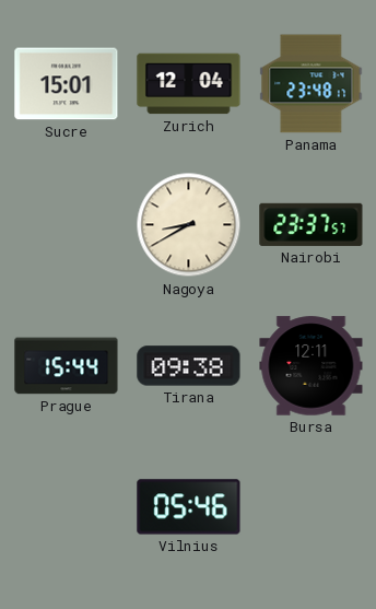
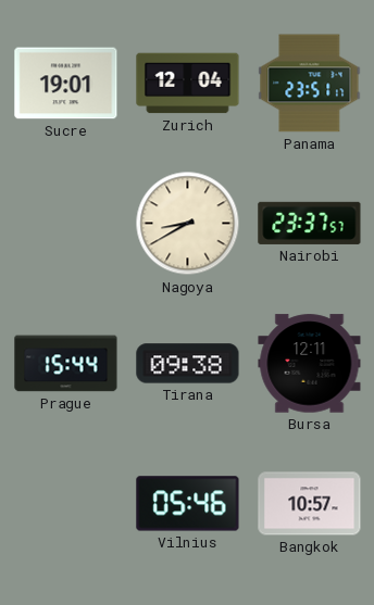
Sucre: 15:01 -> 19:01 (66, 84)
Panama: 23:48 -> 23:51 (310, 84)
Bangkok: none -> 10:57 (310, 504)
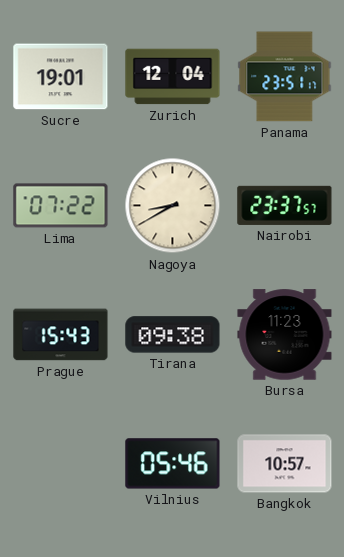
Lima: none -> 07:22 (61, 206)
Prague: 15:44 -> 15:43 (61, 335)
Bursa: 12:11 -> 11:23 (285, 335)
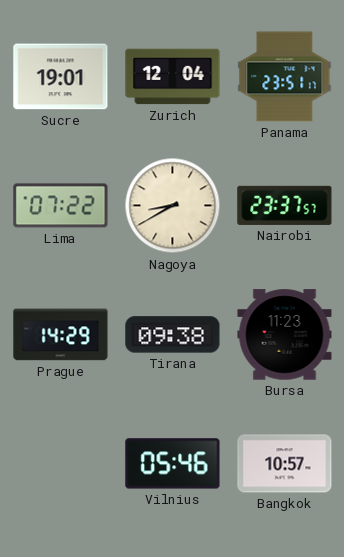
Prague: 15:43 -> 14:29 (61, 335)
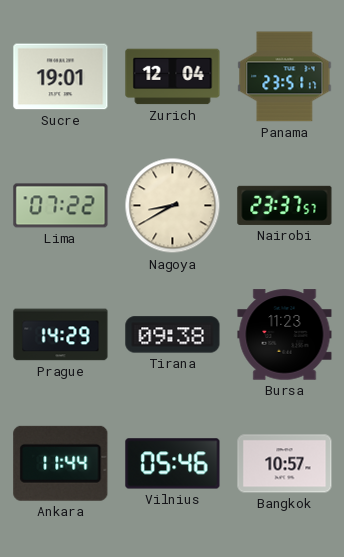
Ankara: none -> 11:44 (61, 463)
